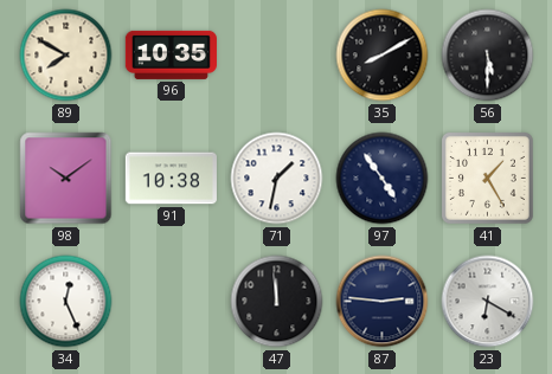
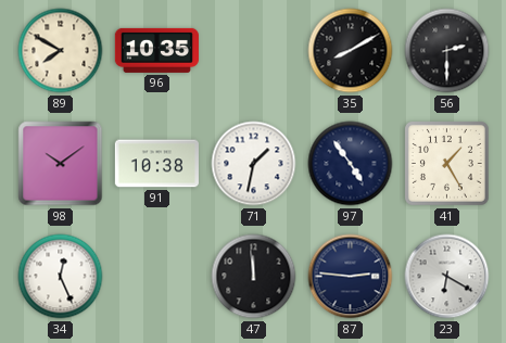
56: 5:30 -> 2:30 (447, 51)
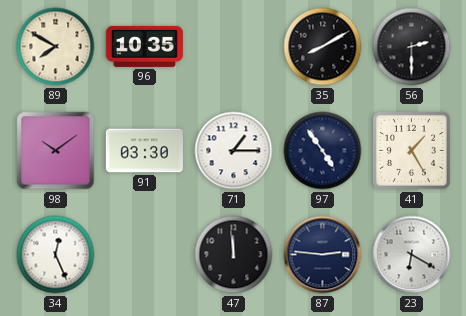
91: 10:38 -> 03:30 (144, 151)
71: 1:32 -> 1:15 (234, 151)
